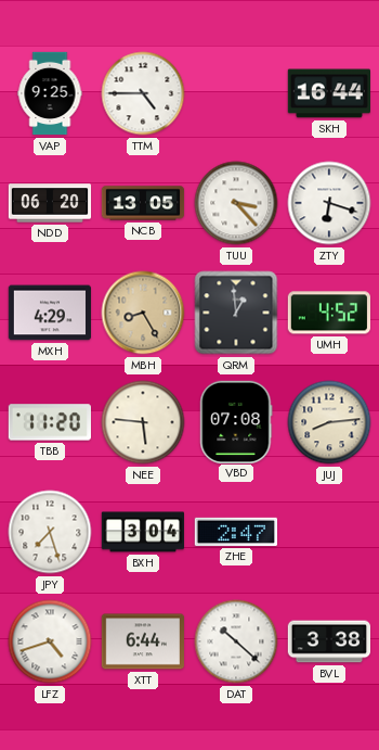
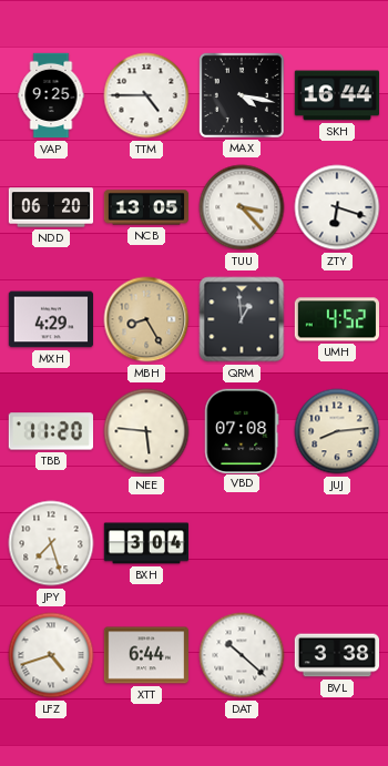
MAX: none -> 4:17 (242, 95)
ZHE: 2:47 -> none (235, 532)
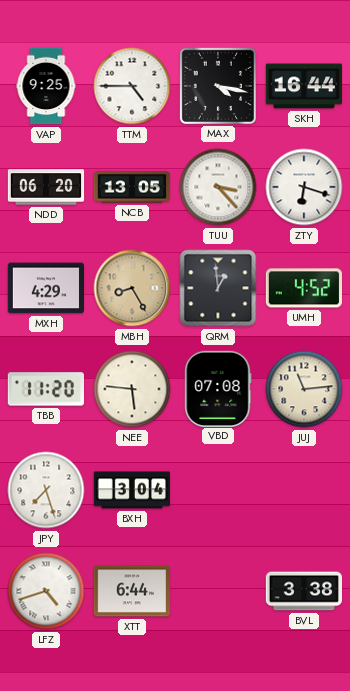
JUJ: 8:14 -> 11:14 (304, 389)
DAT: 10:22 -> none (242, 655)
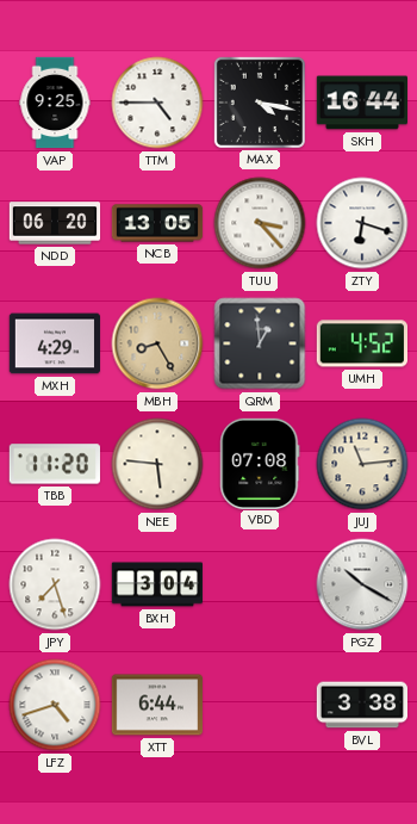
PGZ: none -> 10:20 (362, 584)
